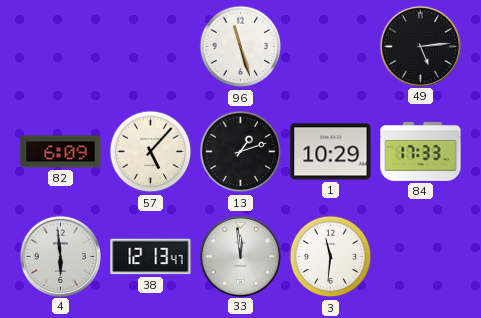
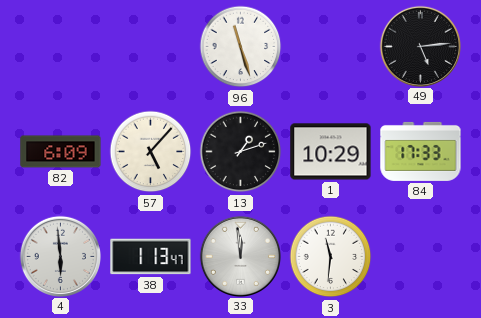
38: 12:13 -> 1:13 (151, 257)
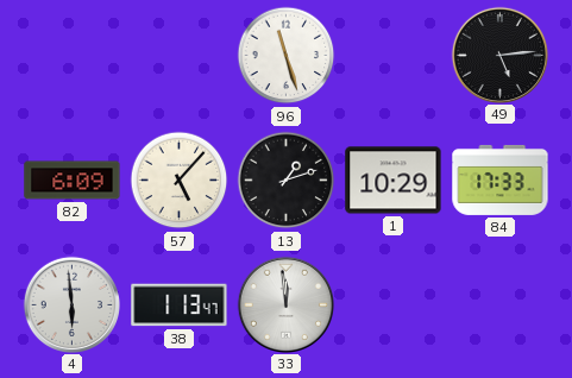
3: 11:31 -> none (331, 257)
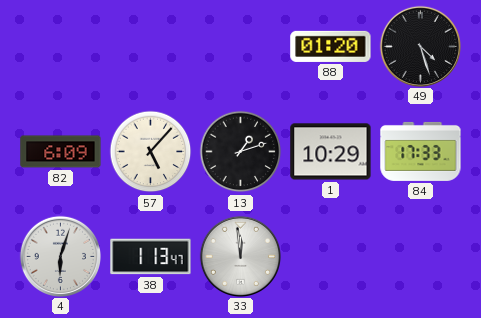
96: 11:27 -> none (287, 56)
88: none -> 01:20 (331, 46)
49: 5:14 -> 4:27 (420, 46)
4: 5:59 -> 6:03 (60, 256)
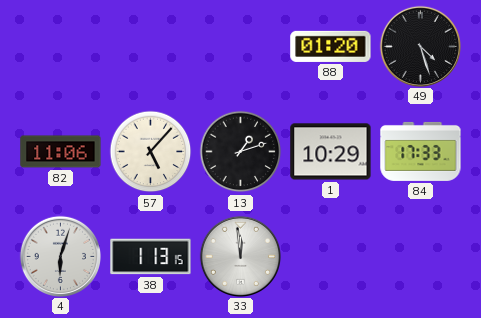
82: 6:09 -> 11:06 (61, 152)
38: 1:13:47 -> 1:13:15 (151, 257)
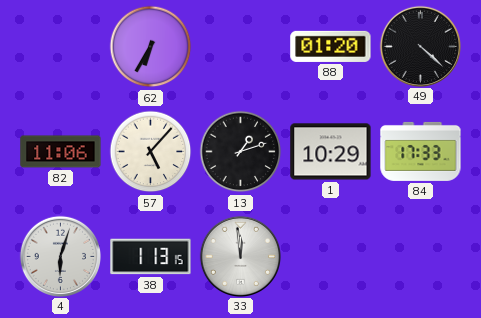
62: none -> 6:35 (151, 47)
49: 4:27 -> 4:22 (420, 46)
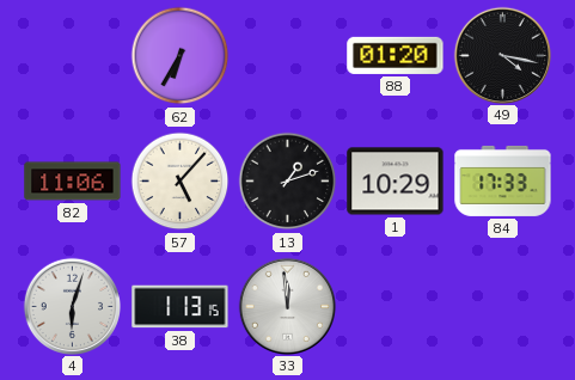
49: 4:22 -> 4:17 (502, 55)
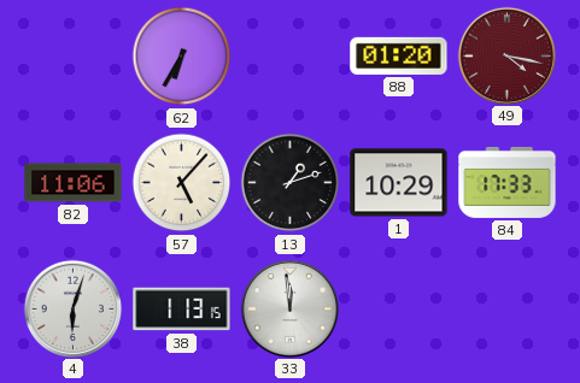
49 dial: black -> burgundy (506, 55)
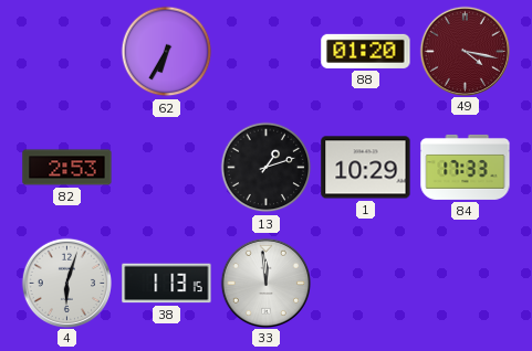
82: 11:06 -> 2:53 (67, 168)
57: 5:07 -> none (182, 183)
